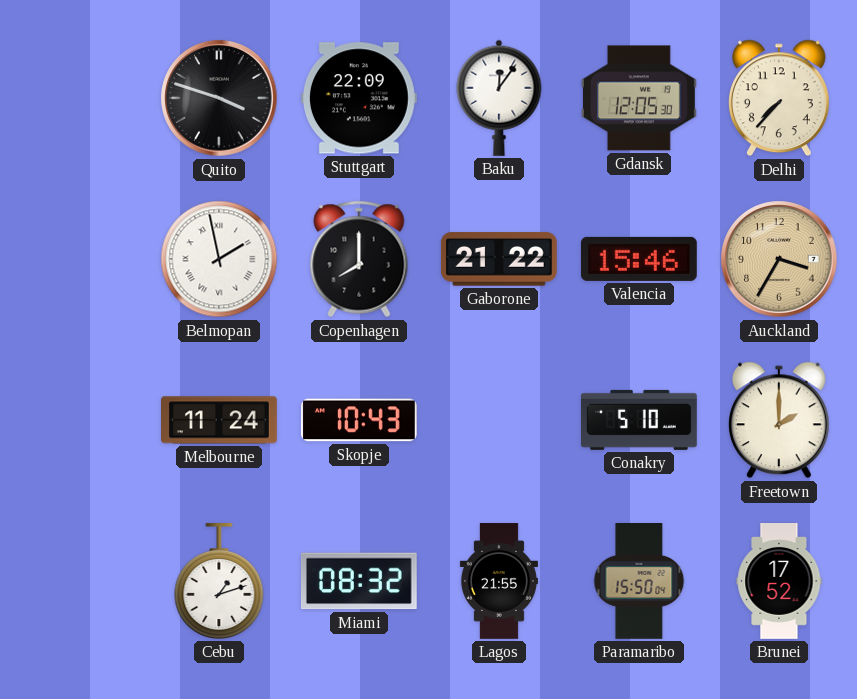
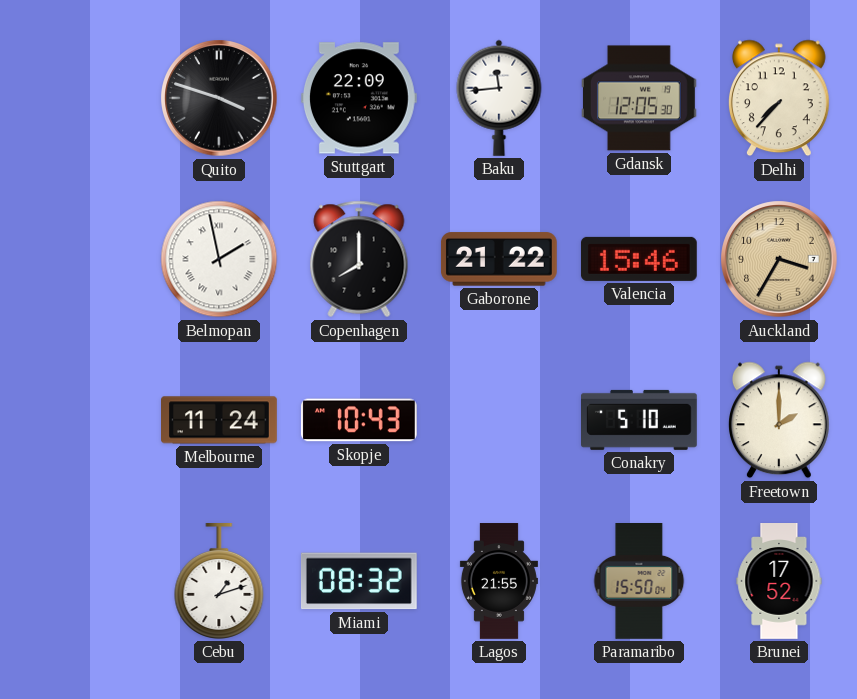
Baku: 12:06 -> 11:44 (499, 98)
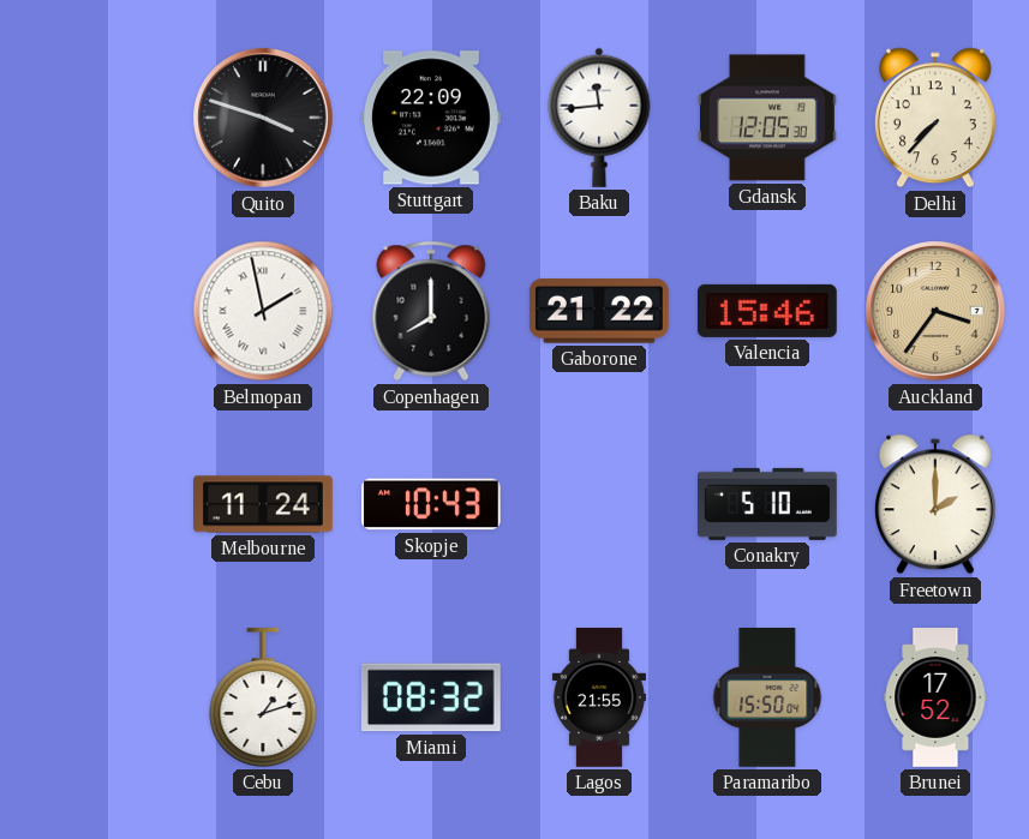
Auckland: 3:35 -> 3:36 (935, 311)
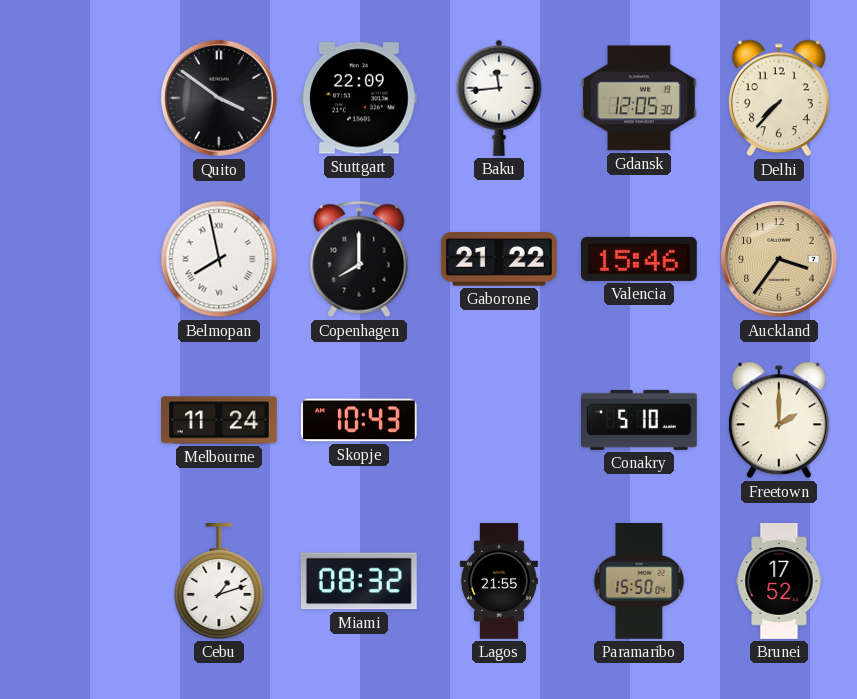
Quito: 3:48 -> 3:51 (219, 98)
Belmopan: 1:58 -> 7:58 (219, 259)
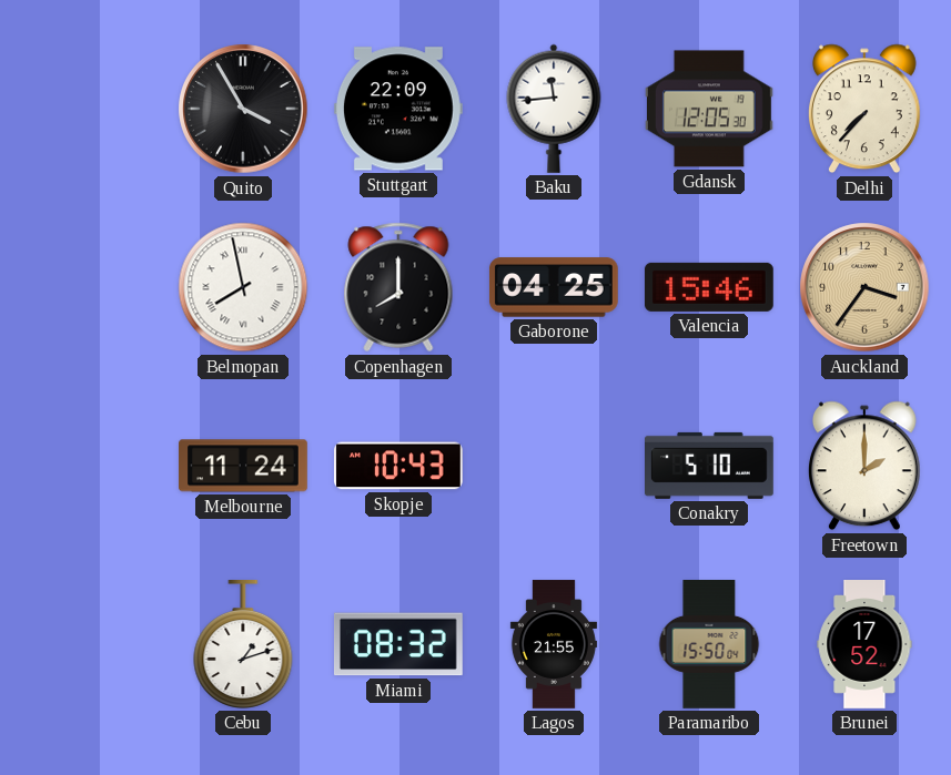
Quito: 3:51 -> 3:55 (243, 109)
Gaborone: 21:22 -> 04:25 (554, 287)
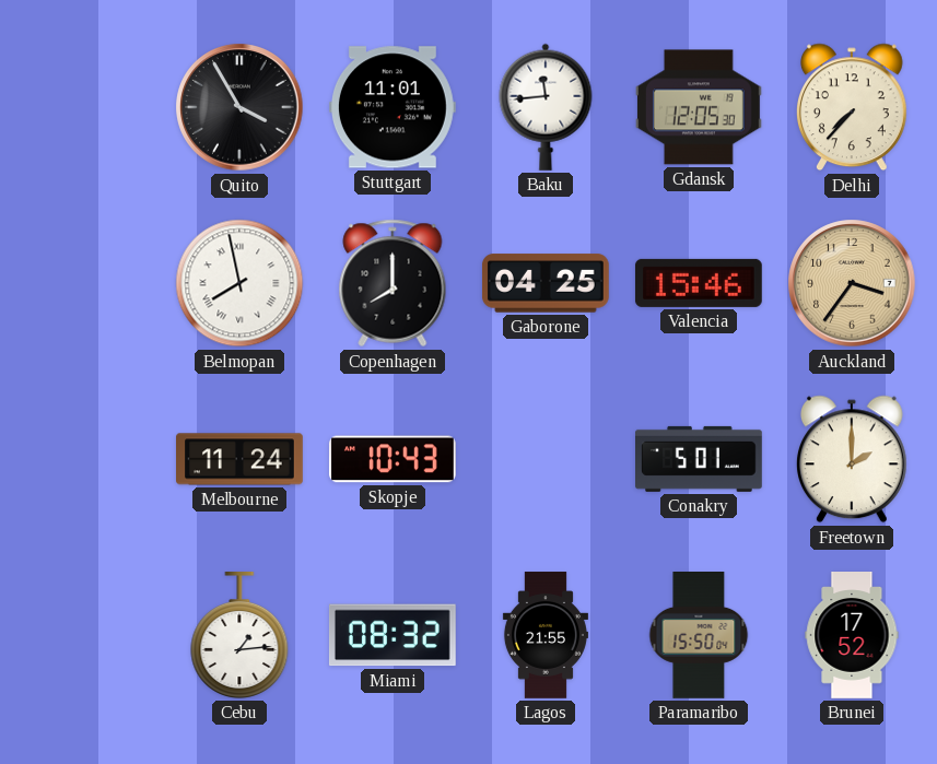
Stuttgart: 22:09 -> 11:01 (393, 107)
Conakry: 5:10 -> 5:01 (700, 459)
Cebu: 1:12 -> 1:14 (239, 636)
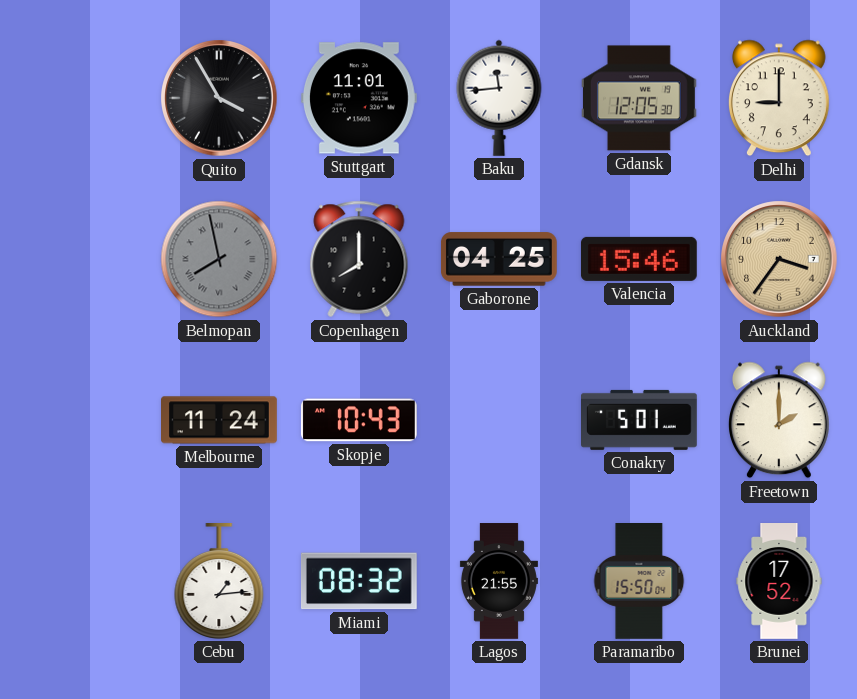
Delhi: 7:37 -> 9:00 (779, 98)
Belmopan dial: white -> grey (219, 259)
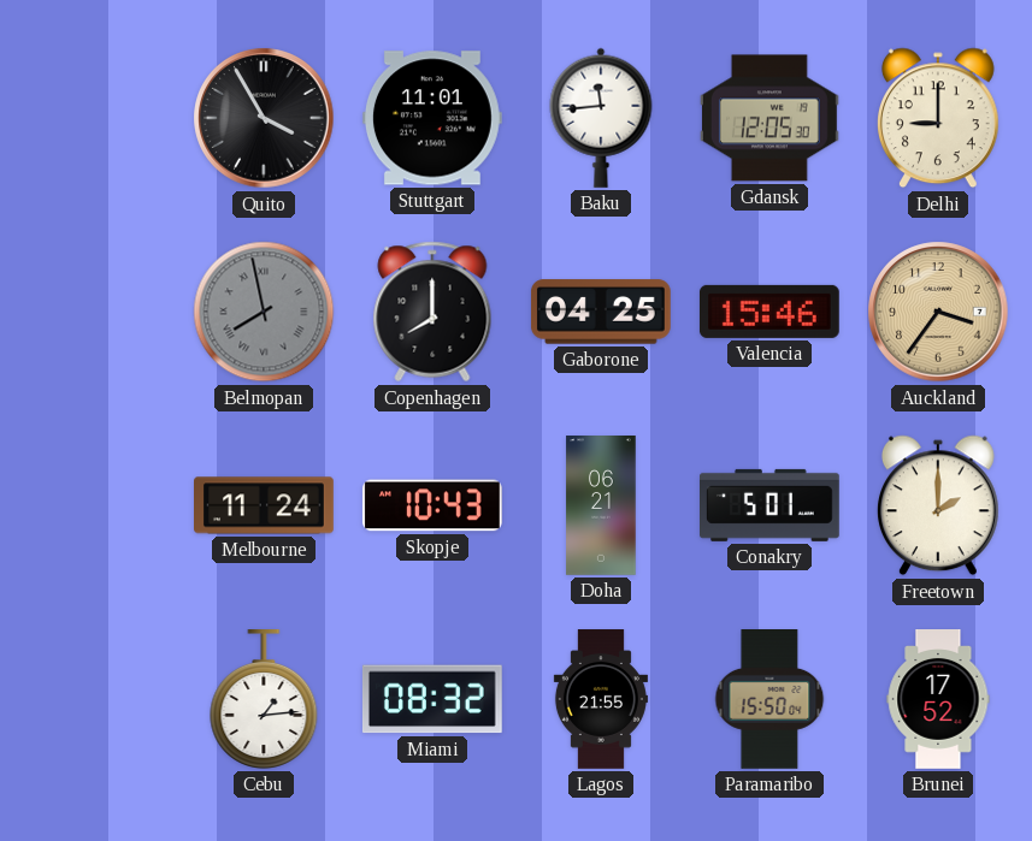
Doha: none -> 06:21 (601, 507)
